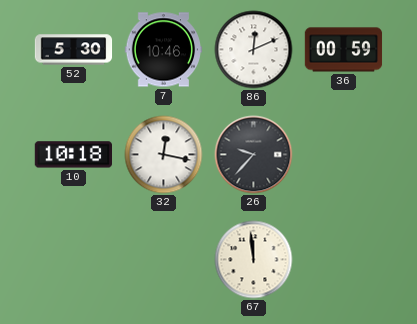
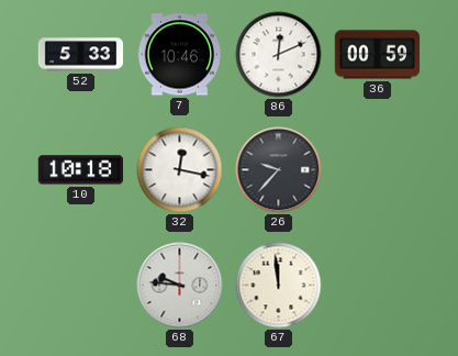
52: 5:30 -> 5:33 (81, 55)
68: none -> 9:46 (180, 286)
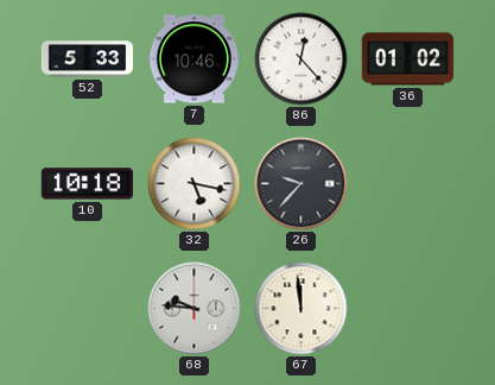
86: 12:11 -> 12:23 (302, 59)
36: 00:59 -> 01:02 (408, 59)
32: 12:17 -> 5:17 (195, 184)
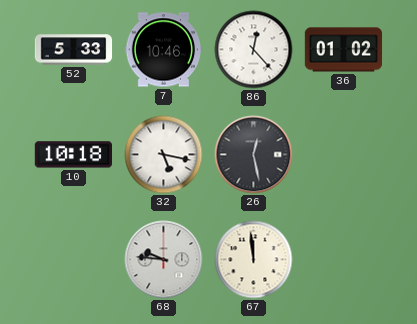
26: 9:37 -> 12:28 (254, 155)
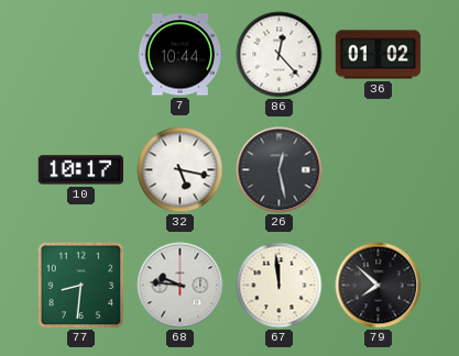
52: 5:33 -> none (74, 50)
7: 10:46 -> 10:44 (181, 55)
10: 10:18 -> 10:17 (80, 170)
77: none -> 8:31 (81, 286)
79: none -> 7:52 (379, 286)
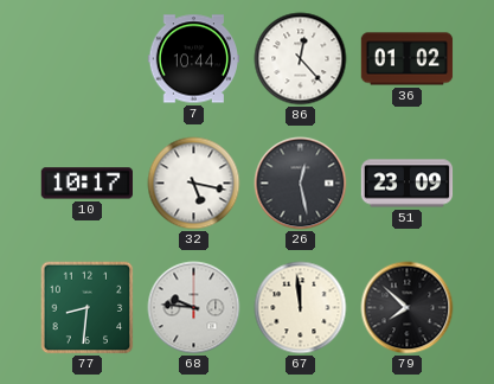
51: none -> 23:09 (408, 184)
